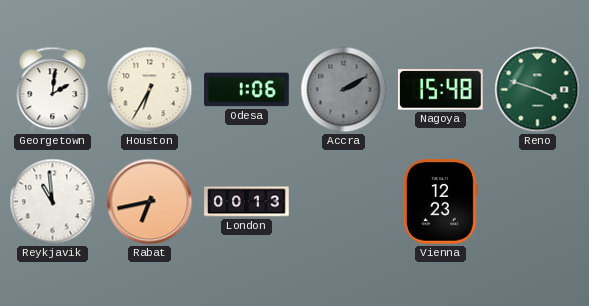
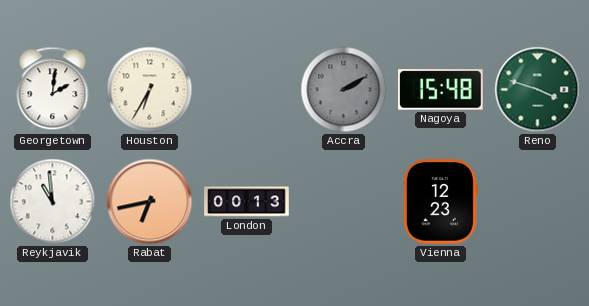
Odesa: 1:06 -> none (247, 90)
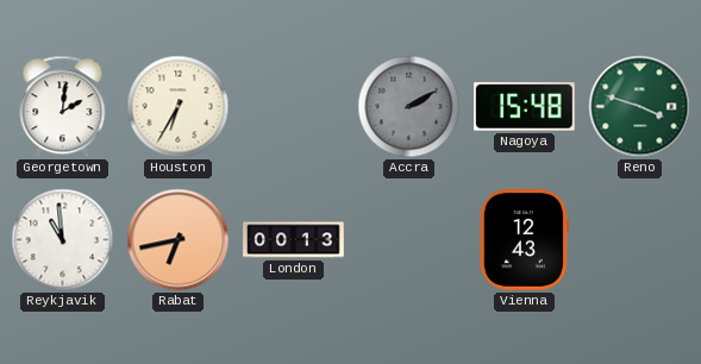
Vienna: 12:23 -> 12:43 (524, 240)
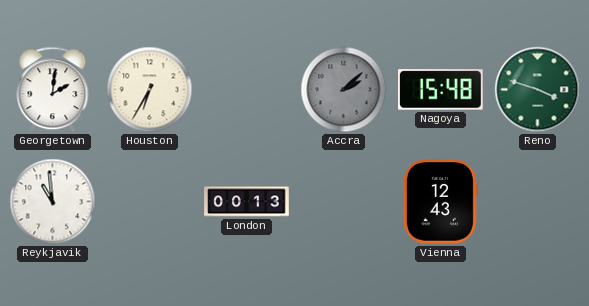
Accra: 2:10 -> 2:08 (344, 90)
Rabat: 6:43 -> none (179, 240)
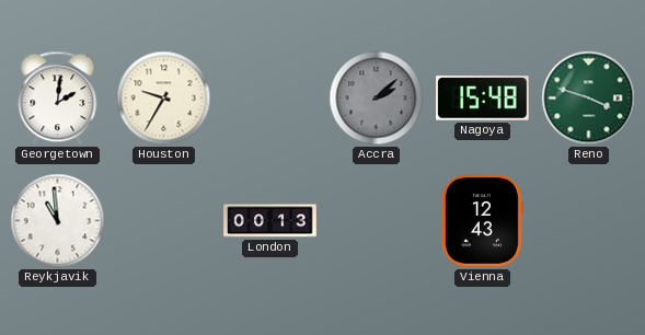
Houston: 6:35 -> 9:35 (164, 99)
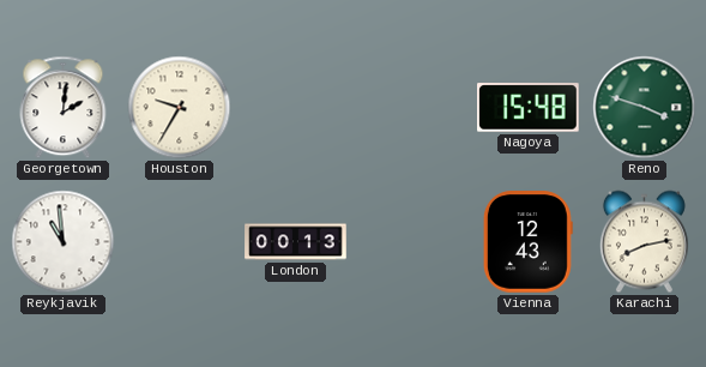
Accra: 2:08 -> none (377, 99)
Karachi: none -> 8:13 (644, 242)
